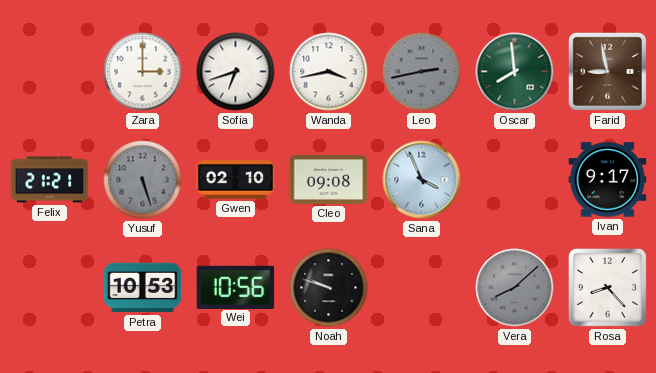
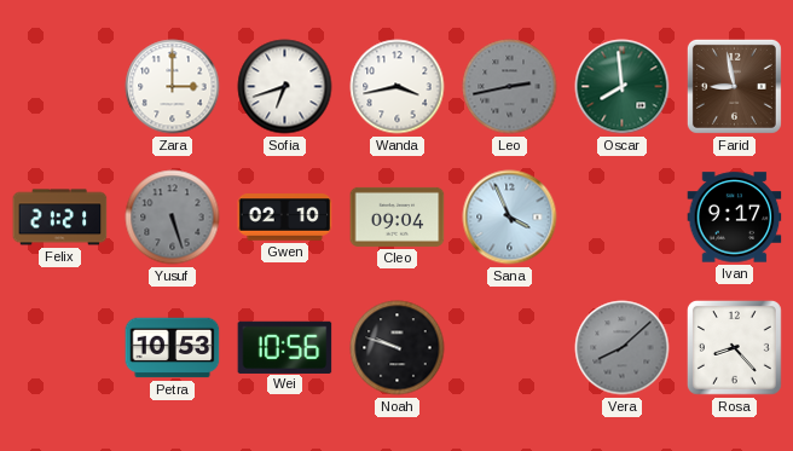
Cleo: 09:08 -> 09:04 (398, 216)
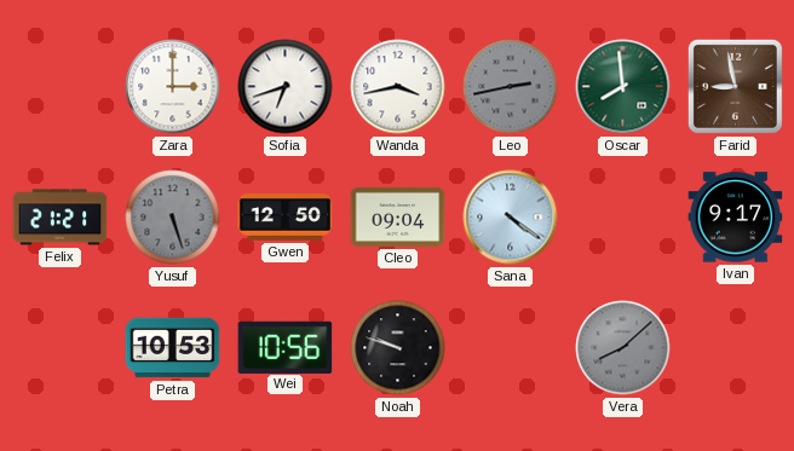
Gwen: 02:10 -> 12:50 (286, 218)
Sana: 3:56 -> 4:21 (511, 218)
Rosa: 8:23 -> none (735, 348)
